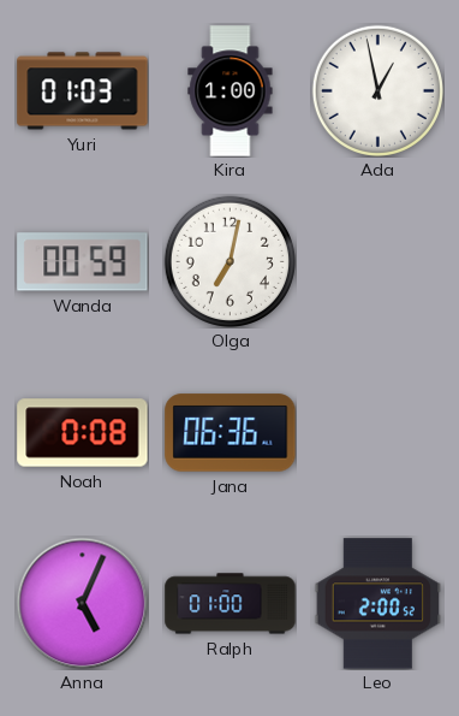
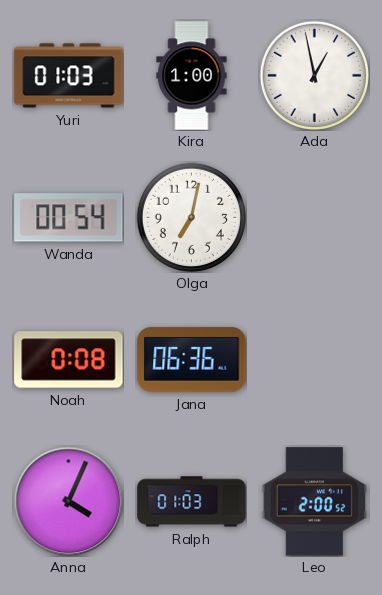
Wanda: 00:59 -> 00:54 (69, 218)
Anna: 5:04 -> 4:04 (68, 501)
Ralph: 01:00 -> 01:03 (192, 502)
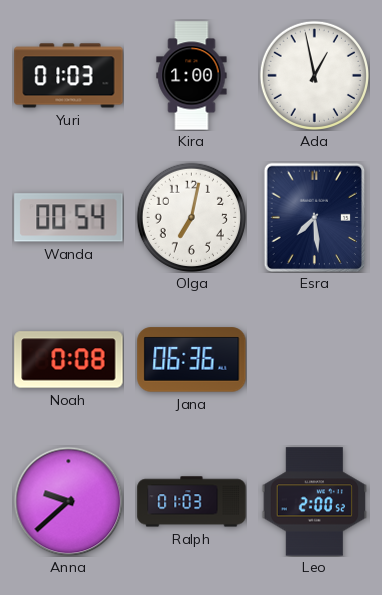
Esra: none -> 7:29 (315, 217)
Anna: 4:04 -> 9:38 (68, 501)
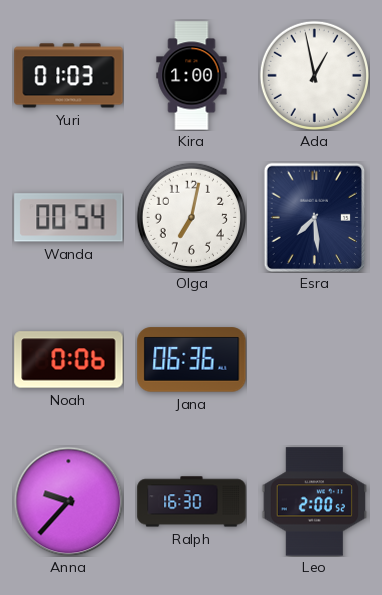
Noah: 0:08 -> 0:06 (69, 360)
Anna: 9:38 -> 9:37 (68, 501)
Ralph: 01:03 -> 16:30 (192, 502)
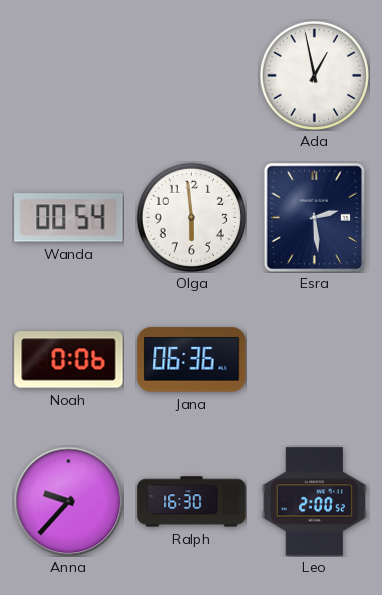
Yuri: 01:03 -> none (69, 76)
Kira: 1:00 -> none (192, 76)
Olga: 7:02 -> 5:59 (191, 217)
Esra: 7:29 -> 2:29 (315, 217)
